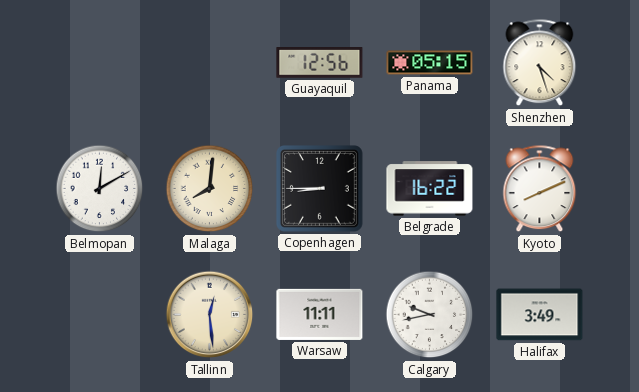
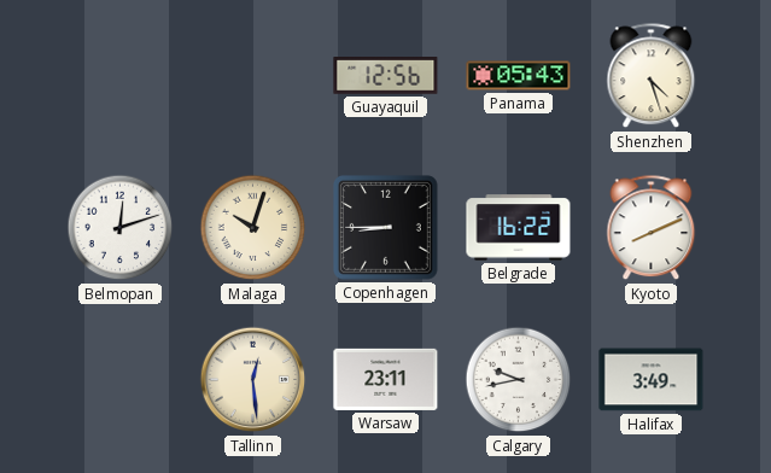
Panama: 05:15 -> 05:43 (519, 76)
Belmopan: 12:10 -> 12:12 (121, 228)
Malaga: 8:01 -> 10:03 (253, 228)
Warsaw: 11:11 -> 23:11 (386, 379)
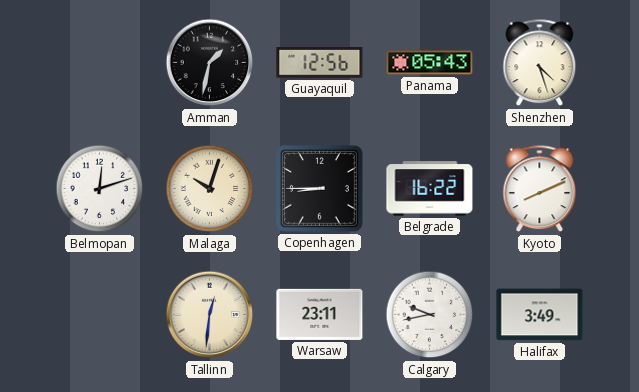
Amman: none -> 1:32 (210, 63)
Tallinn: 12:29 -> 12:31 (210, 315)
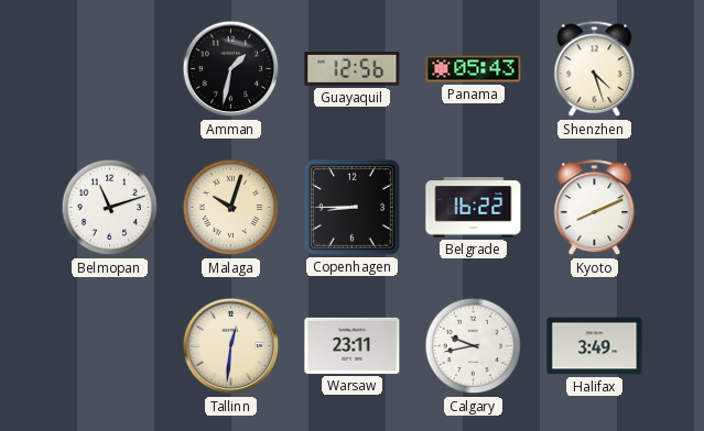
Belmopan: 12:12 -> 11:12 (110, 208)
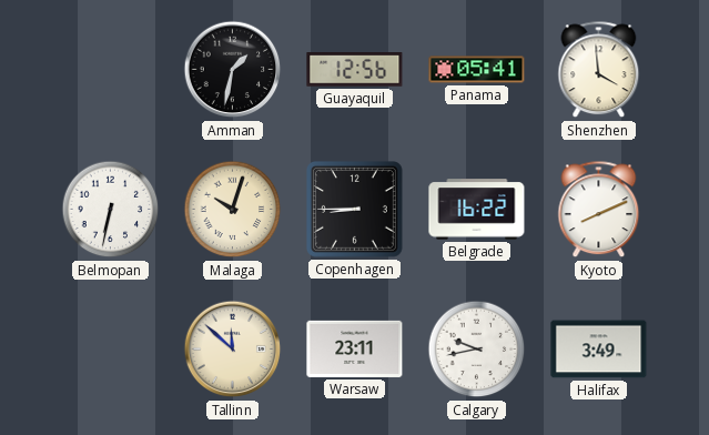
Panama: 05:43 -> 05:41 (477, 70)
Shenzhen: 4:27 -> 3:59 (599, 70)
Belmopan: 11:12 -> 6:32 (111, 210)
Tallinn: 12:31 -> 11:52 (233, 350)
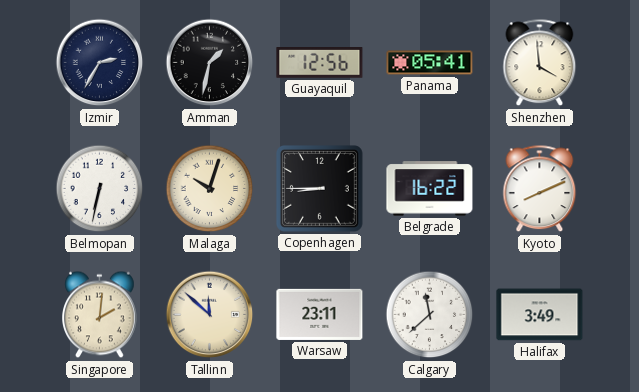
Izmir: none -> 2:35 (100, 63)
Singapore: none -> 2:01 (100, 315)
Calgary: 9:43 -> 11:38 (430, 315)
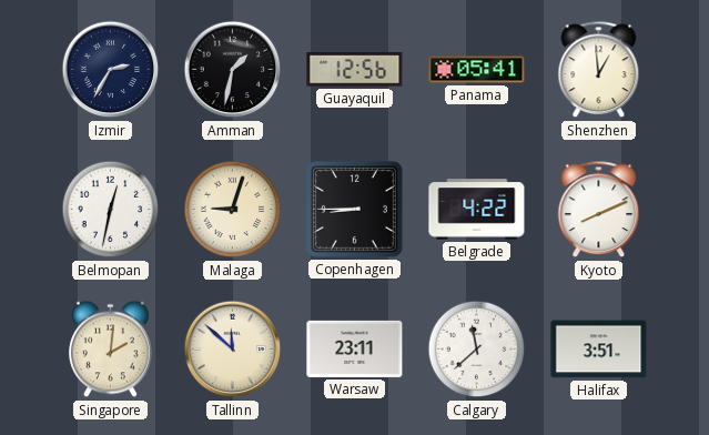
Shenzhen: 3:59 -> 12:59 (599, 70)
Belmopan: 6:32 -> 12:32 (111, 210)
Malaga: 10:03 -> 9:03 (233, 210)
Belgrade: 16:22 -> 4:22 (477, 210)
Halifax: 3:49 -> 3:51 (599, 350)
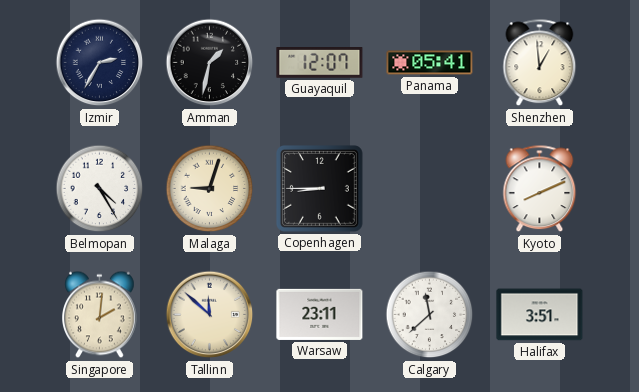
Guayaquil: 12:56 -> 12:07 (320, 63)
Belmopan: 12:32 -> 4:25 (100, 189)
Belgrade: 4:22 -> none (477, 210)
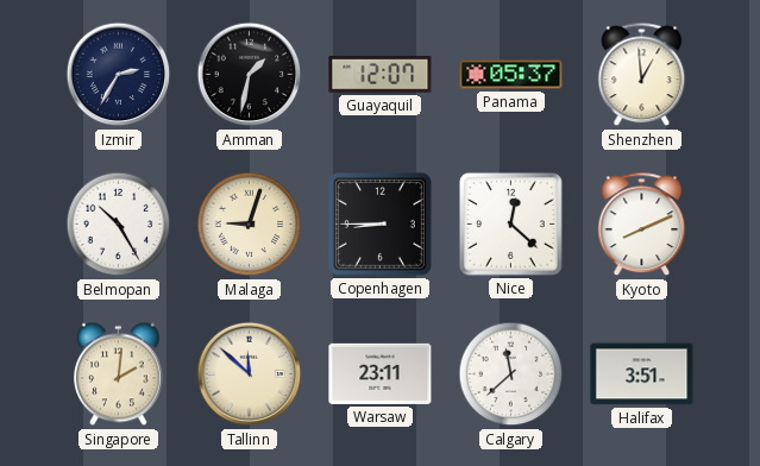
Panama: 05:41 -> 05:37 (511, 75)
Belmopan: 4:25 -> 10:25 (119, 225)
Nice: none -> 12:22 (511, 225)
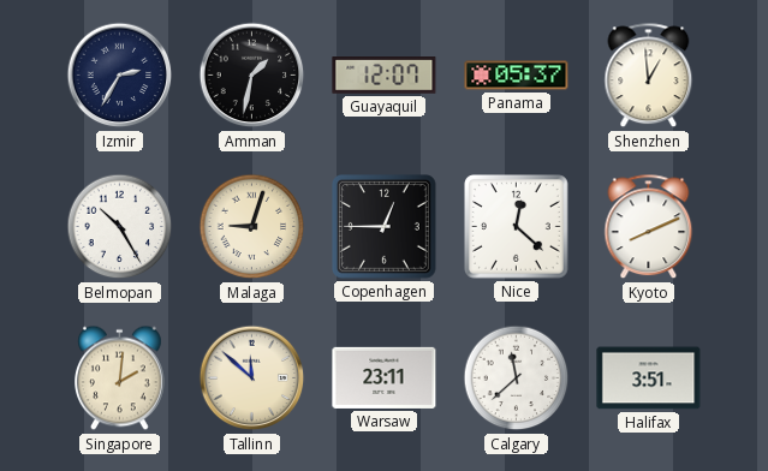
Copenhagen: 8:45 -> 12:45 (385, 227)
